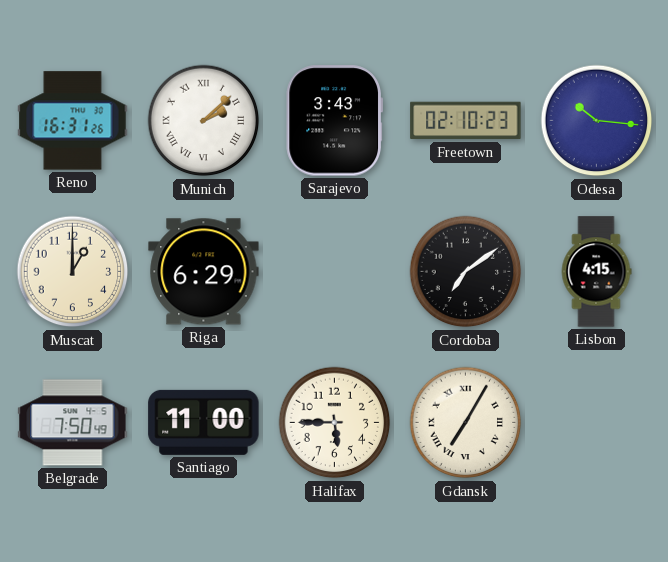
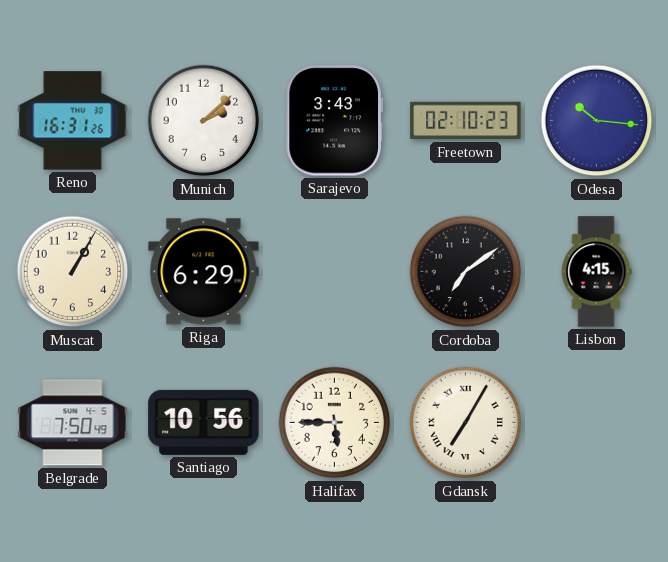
Munich numerals: Roman -> Arabic (204, 121)
Muscat: 1:00 -> 1:05 (73, 272)
Santiago: 11:00 -> 10:56 (204, 422)
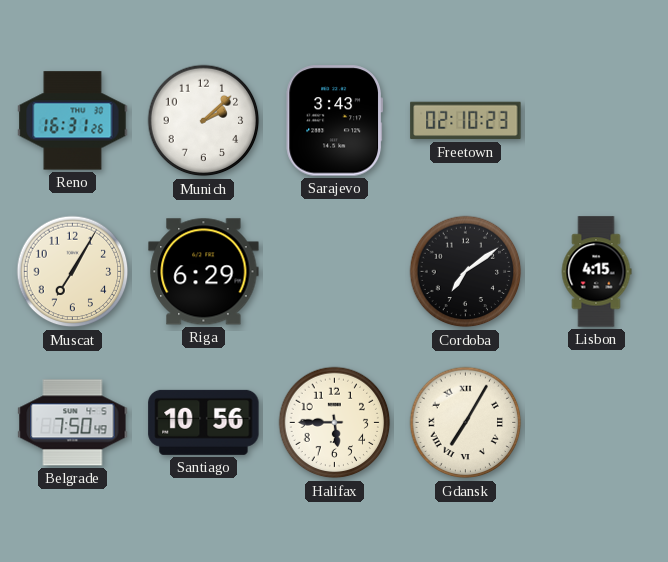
Odesa: 10:16 -> none (597, 121)
Muscat: 1:05 -> 7:05 (73, 272)
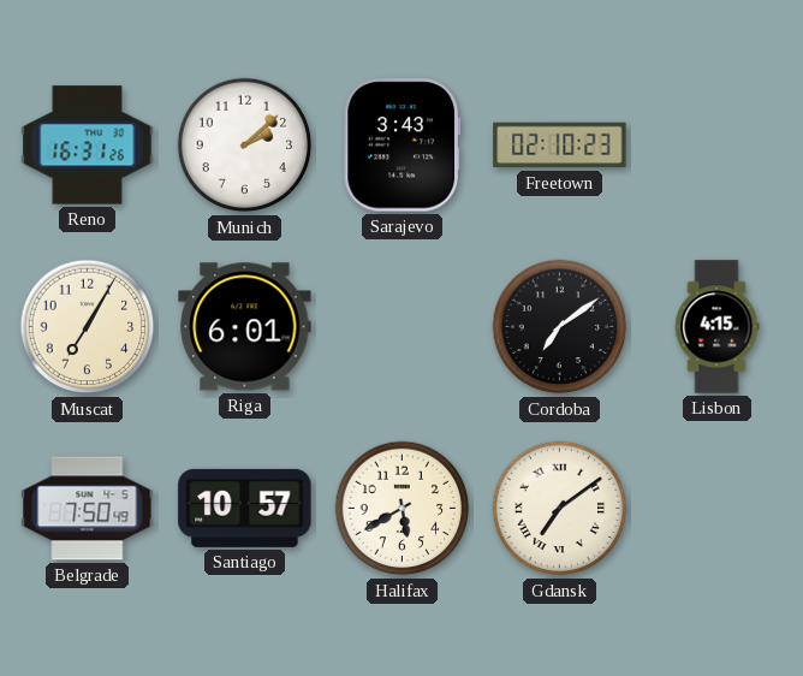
Riga: 6:29 -> 6:01 (245, 327)
Santiago: 10:56 -> 10:57 (245, 508)
Halifax: 5:45 -> 5:40 (403, 509)
Gdansk: 7:05 -> 7:09 (560, 509)
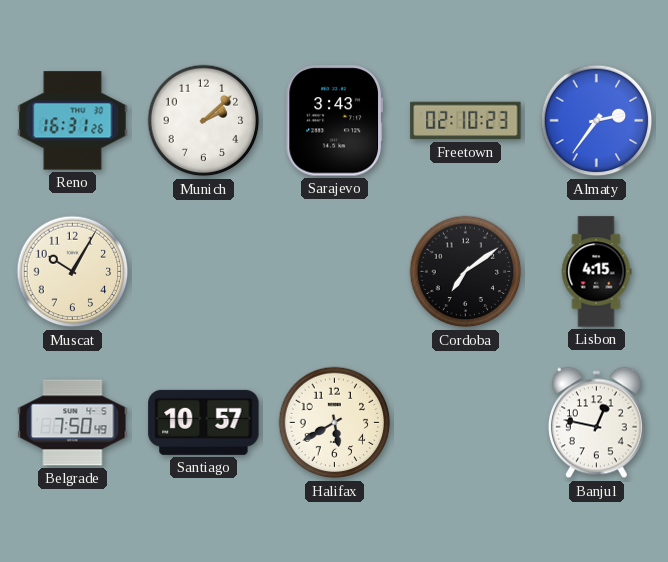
Almaty: none -> 2:36 (597, 121)
Muscat: 7:05 -> 10:05 (73, 272)
Riga: 6:01 -> none (245, 327)
Gdansk: 7:09 -> none (560, 509)
Banjul: none -> 12:47 (596, 423)
